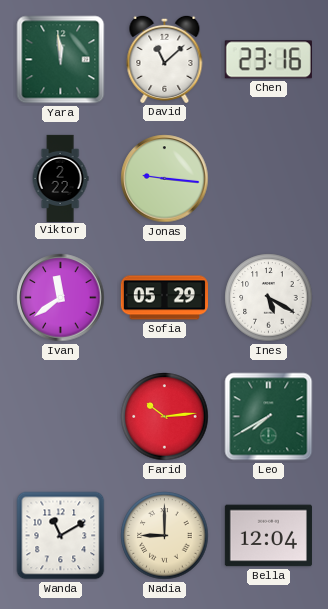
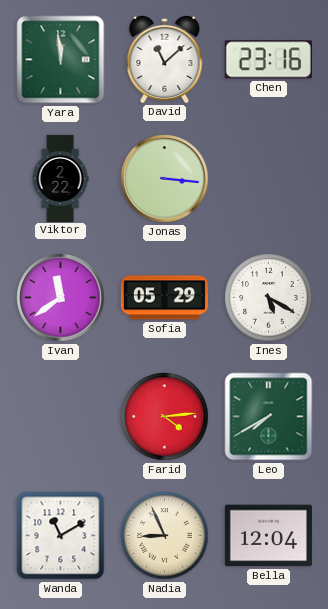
Jonas: 9:16 -> 3:16 (165, 179)
Farid: 10:14 -> 4:14 (165, 417)
Nadia: 9:00 -> 8:56 (165, 536)
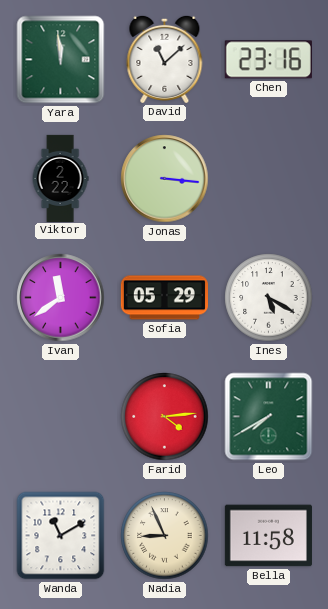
Bella: 12:04 -> 11:58 (268, 536)
